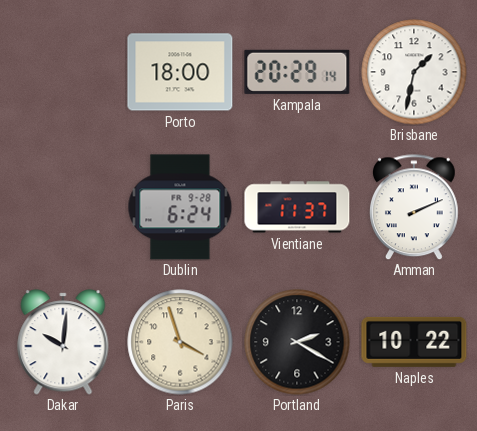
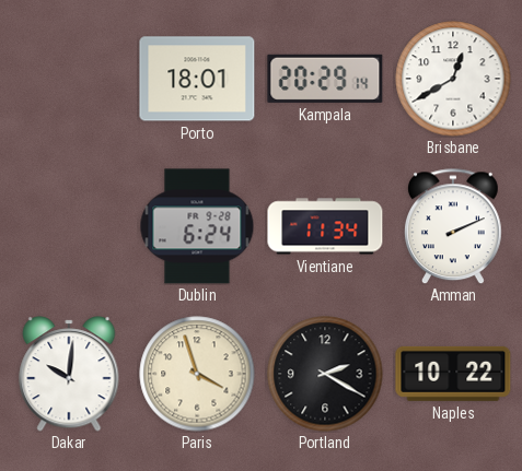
Porto: 18:00 -> 18:01 (197, 79)
Brisbane: 1:32 -> 12:40 (453, 79)
Vientiane: 11:37 -> 11:34 (325, 226)
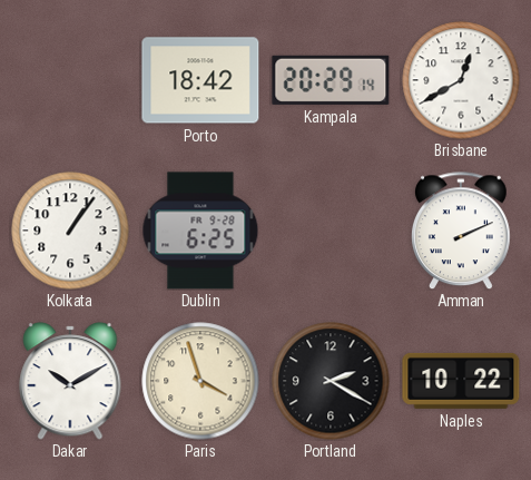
Porto: 18:01 -> 18:42 (200, 80)
Kolkata: none -> 1:06 (70, 231)
Dublin: 6:24 -> 6:25 (200, 231)
Vientiane: 11:34 -> none (325, 226)
Dakar: 10:01 -> 10:10 (70, 381)
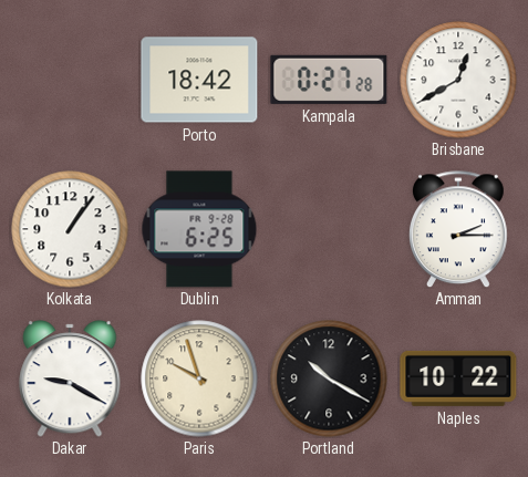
Kampala: 20:29 -> 0:27 (329, 80)
Amman: 2:11 -> 2:15 (459, 229)
Dakar: 10:10 -> 9:20 (70, 379)
Paris: 3:57 -> 9:57 (199, 379)
Portland: 2:20 -> 10:20 (329, 379)
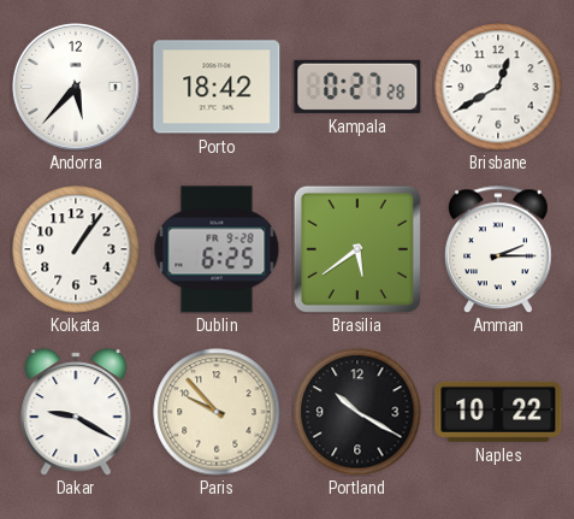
Andorra: none -> 5:37 (76, 87)
Brasilia: none -> 5:39 (357, 249)
Paris: 9:57 -> 9:53 (217, 412)
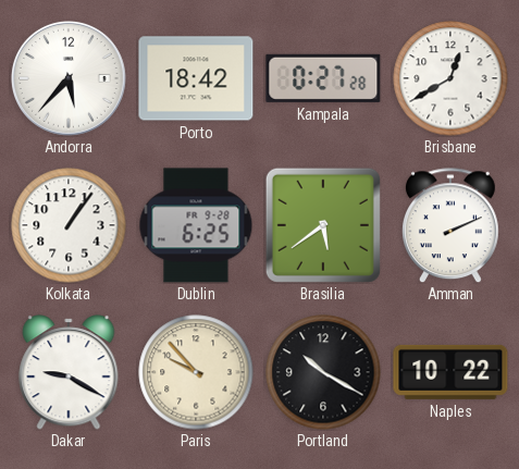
Amman: 2:15 -> 2:11 (452, 225)
